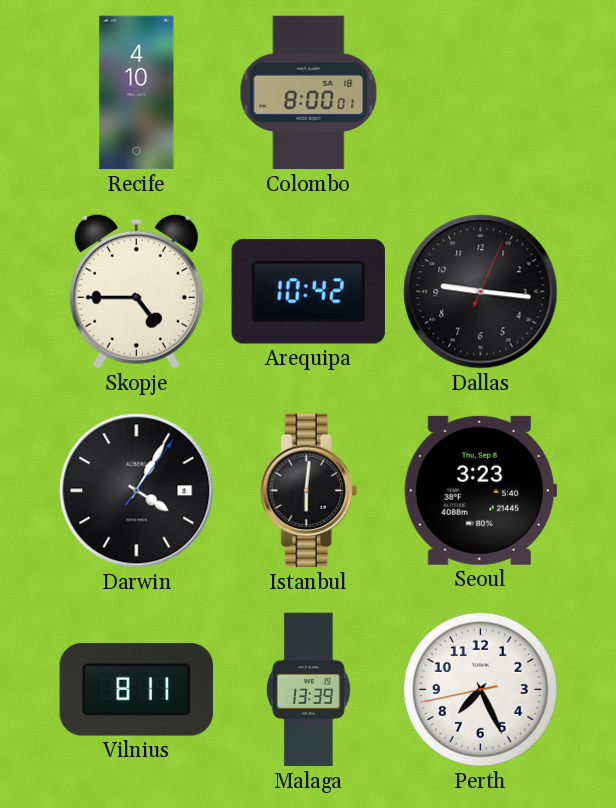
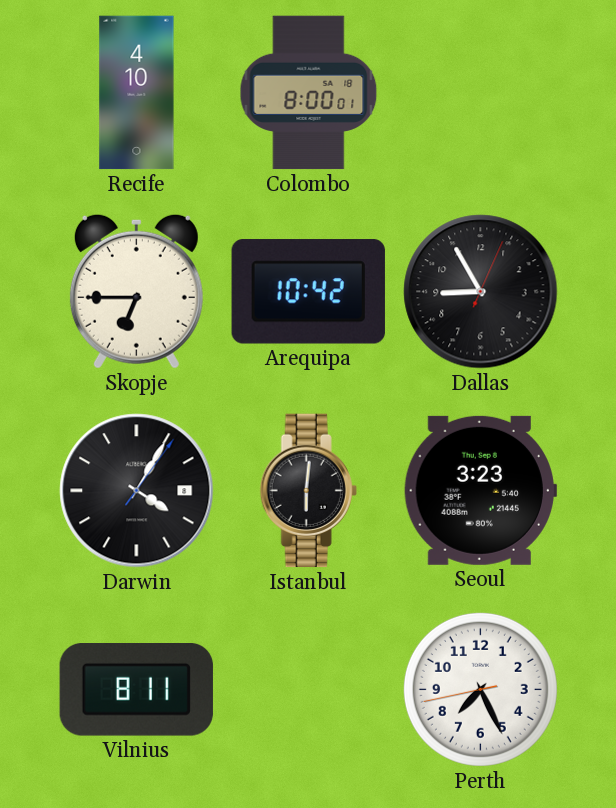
Skopje: 4:45 -> 6:45 (136, 291)
Dallas: 9:16 -> 8:55 (481, 292)
Malaga: 13:39 -> none (308, 690)
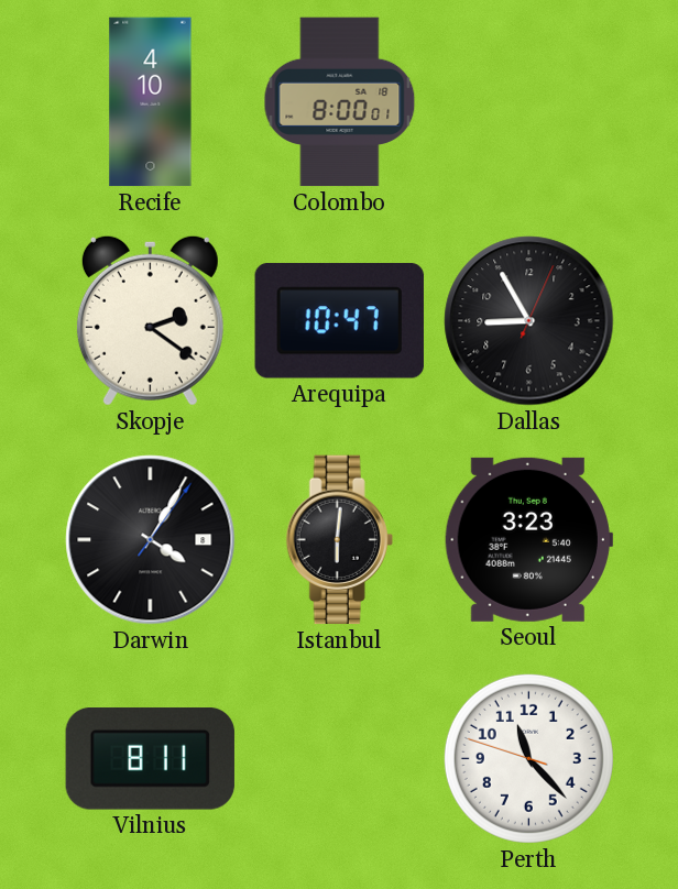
Skopje: 6:45 -> 2:21 (150, 320)
Arequipa: 10:42 -> 10:47 (339, 321)
Perth: 7:25 -> 11:22 (528, 758)
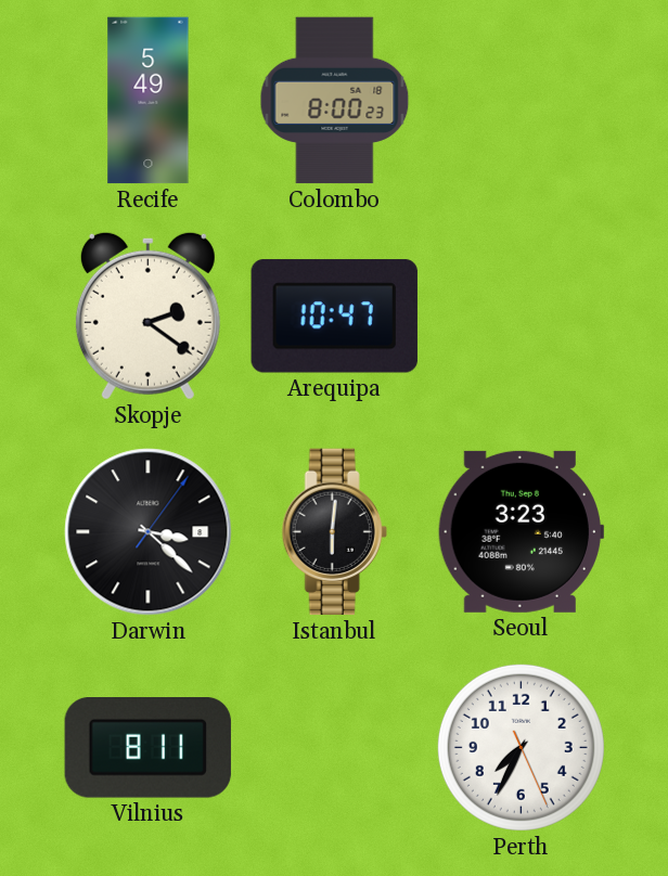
Recife: 4:10 -> 5:49 (149, 101)
Colombo: 8:00:01 -> 8:00:23 (335, 101)
Dallas: 8:55 -> none (529, 321)
Darwin: 4:05 -> 3:22 (149, 532)
Perth: 11:22 -> 7:34 (521, 747)
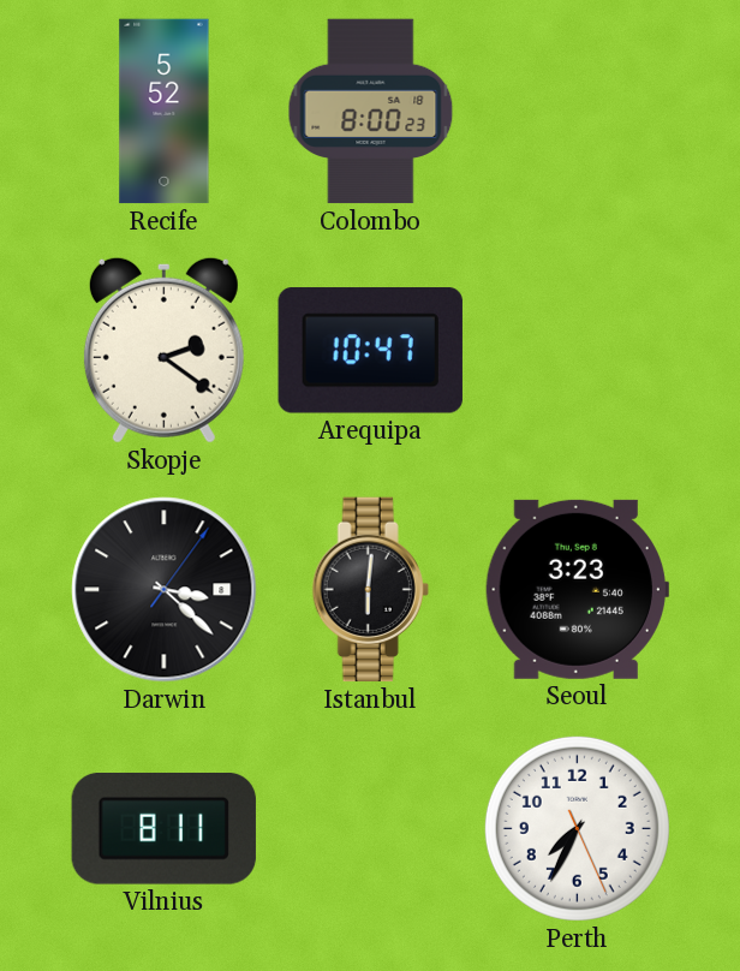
Recife: 5:49 -> 5:52 (165, 112)
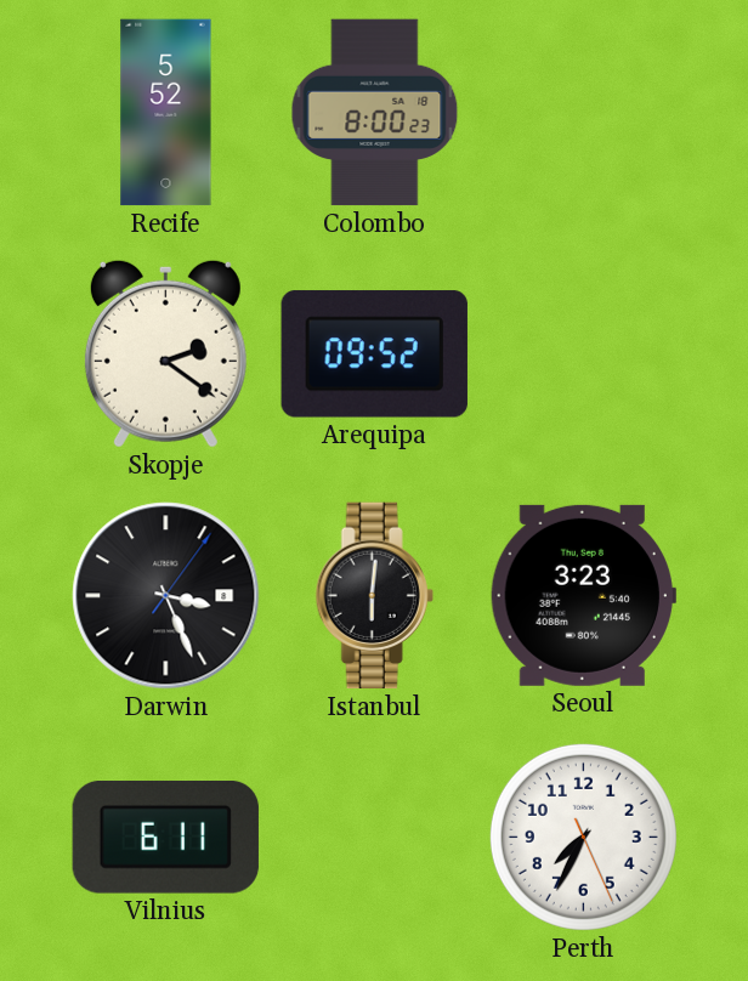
Arequipa: 10:47 -> 09:52 (374, 355)
Darwin: 3:22 -> 3:26 (166, 596)
Vilnius: 8:11 -> 6:11 (165, 838)
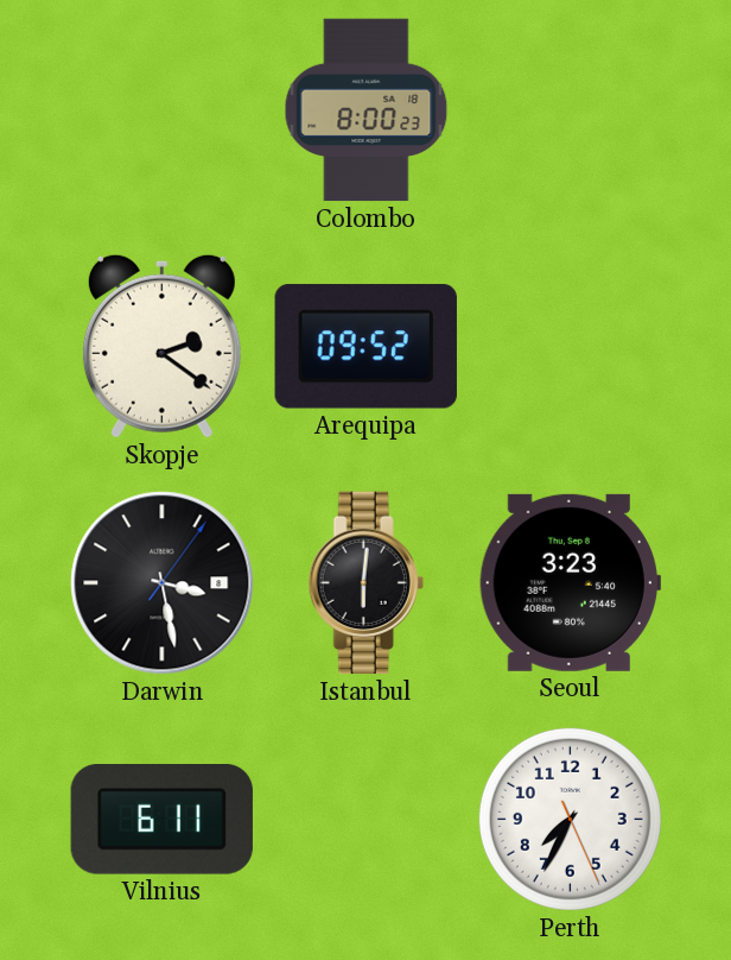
Recife: 5:52 -> none (166, 113)
Darwin: 3:26 -> 3:28 (163, 583)
